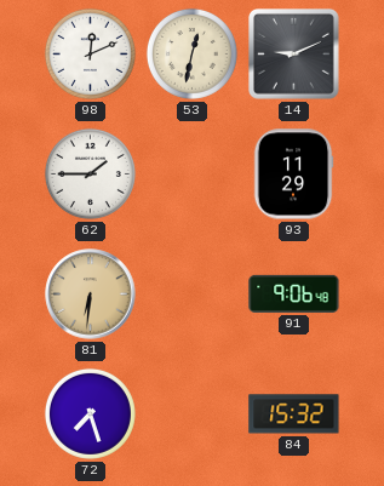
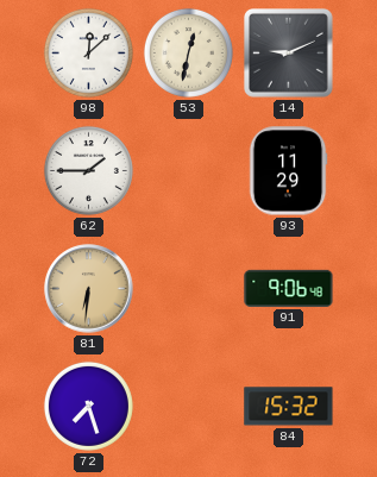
98: 12:11 -> 12:08 (88, 52)
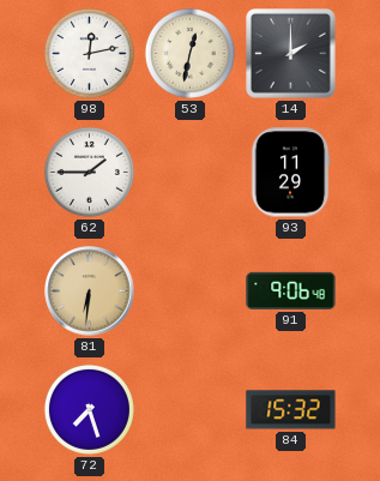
98: 12:08 -> 12:13 (89, 53)
14: 9:11 -> 2:00 (291, 54)
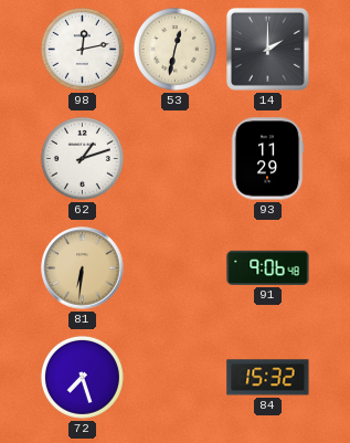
62: 1:45 -> 1:12 (82, 158)
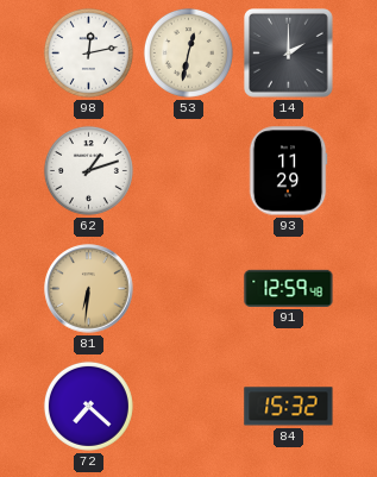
91: 9:06 -> 12:59 (289, 288)
72: 7:27 -> 7:22 (88, 406)
